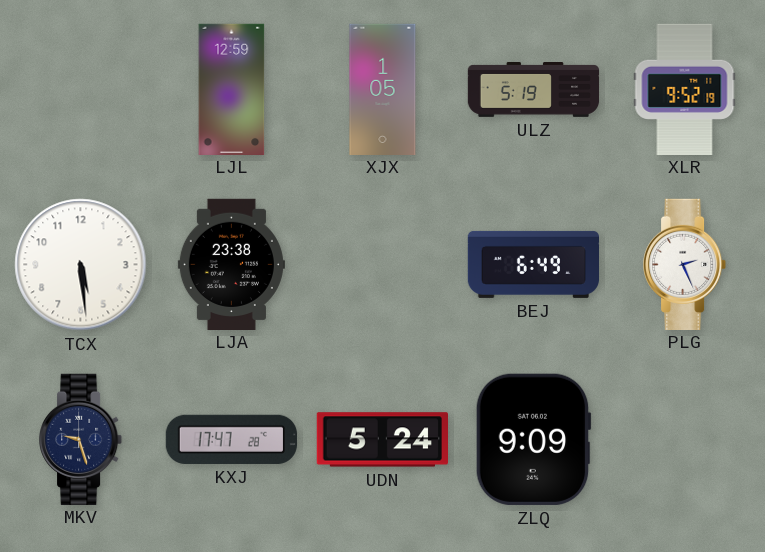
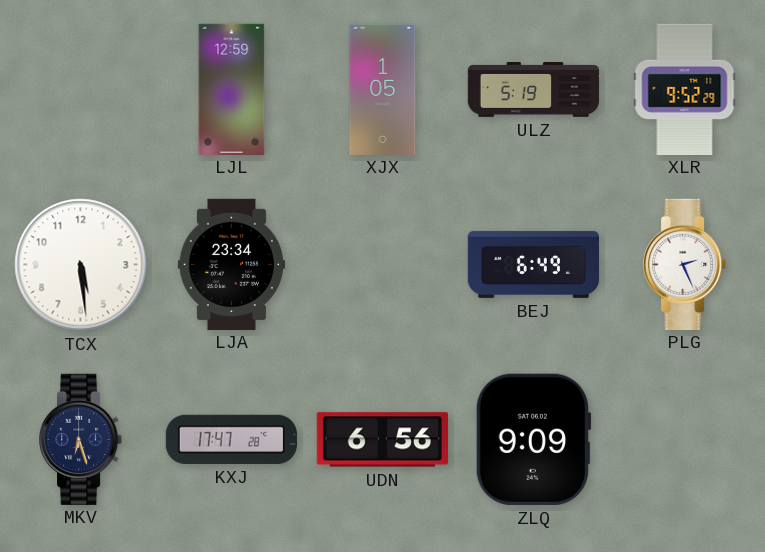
XLR: 9:52:19 -> 9:52:29 (685, 89)
LJA: 23:38 -> 23:34 (231, 264)
MKV: 9:27 -> 6:27 (82, 439)
UDN: 5:24 -> 6:56 (382, 440)
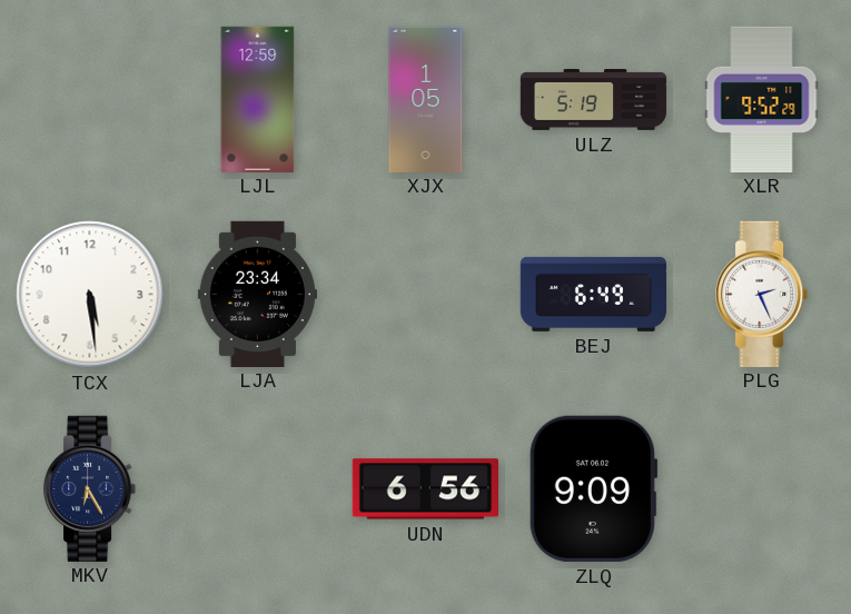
MKV: 6:27 -> 6:25 (91, 488)
KXJ: 17:47 -> none (231, 439)
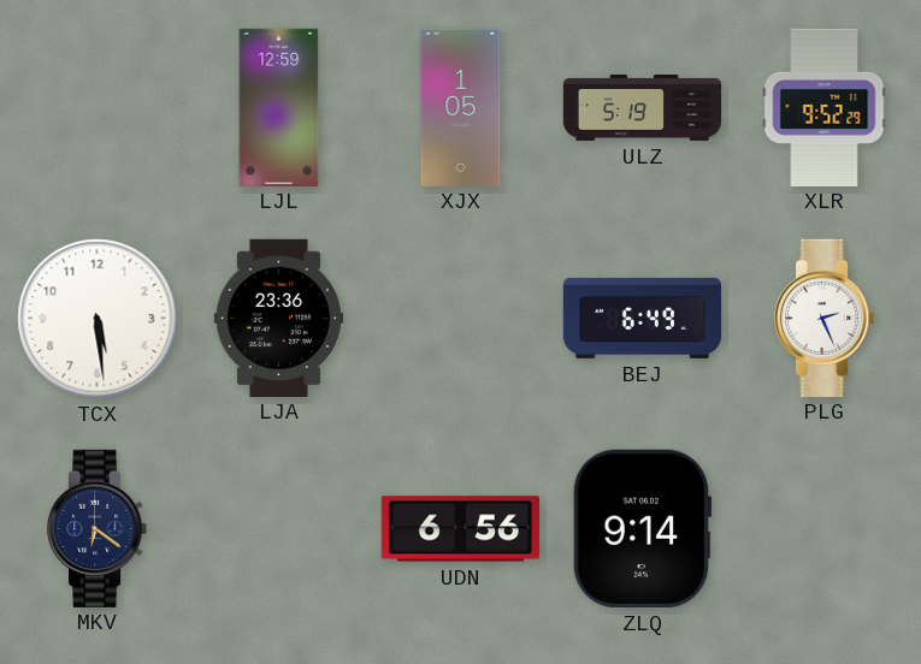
LJA: 23:34 -> 23:36 (278, 318)
MKV: 6:25 -> 6:21 (99, 528)
ZLQ: 9:09 -> 9:14 (642, 528)
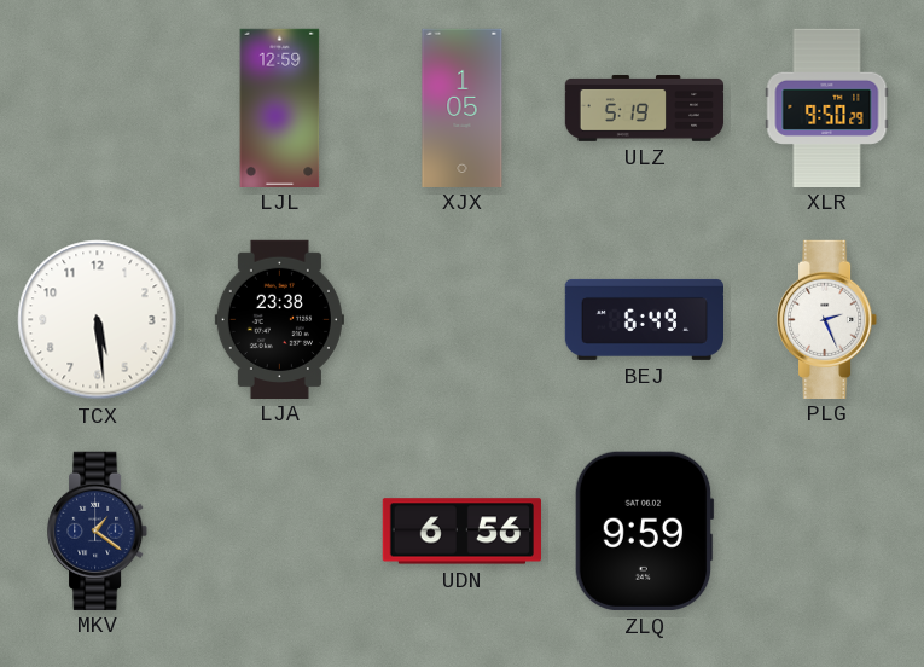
XLR: 9:52 -> 9:50 (827, 108)
LJA: 23:36 -> 23:38 (279, 319)
MKV: 6:21 -> 1:21 (99, 530)
ZLQ: 9:14 -> 9:59 (644, 530)
